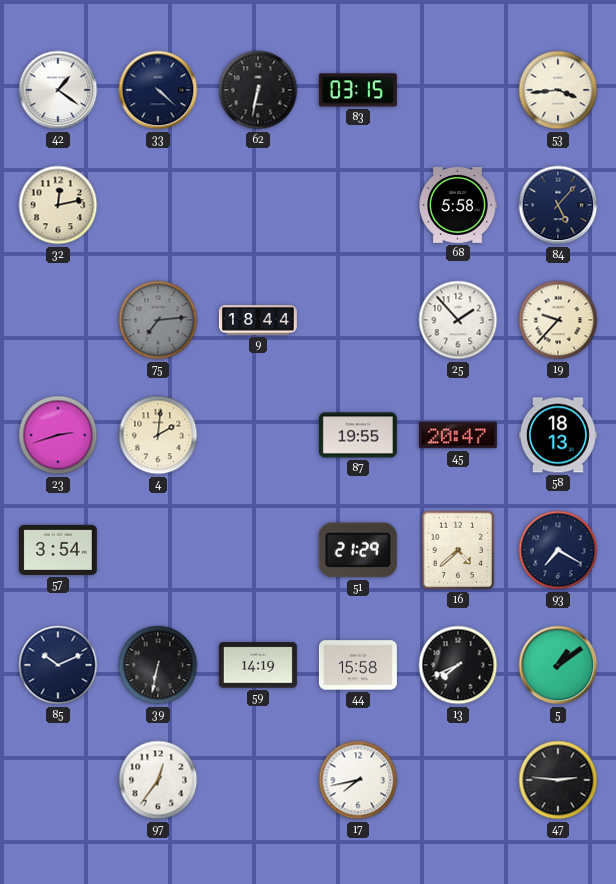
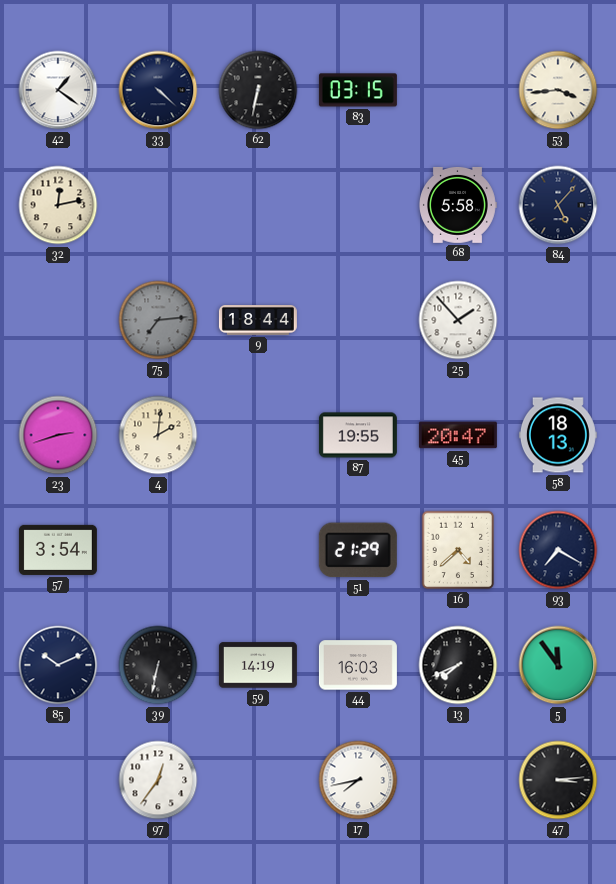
19: 9:37 -> none (558, 320)
44: 15:58 -> 16:03 (358, 665)
5: 1:09 -> 11:54 (558, 665)
47: 2:46 -> 3:14 (558, 780)
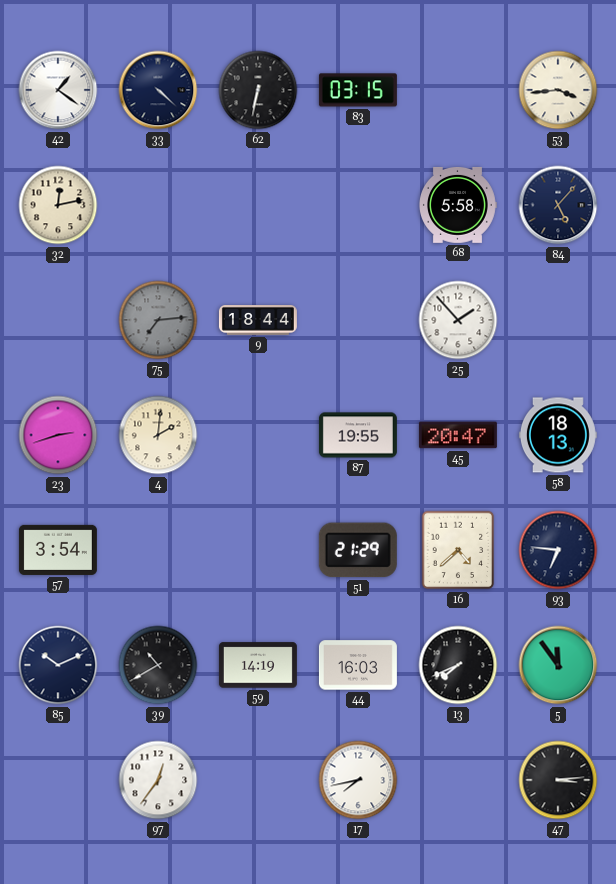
93: 7:20 -> 6:46 (558, 550)
39: 6:32 -> 10:40 (158, 665)
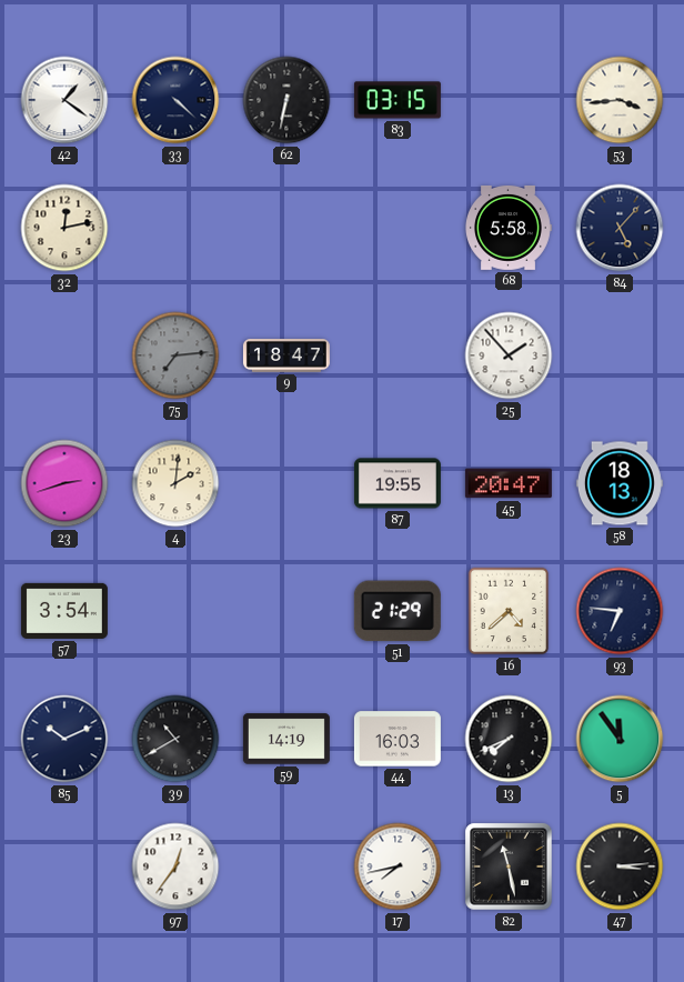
9: 18:44 -> 18:47 (286, 355)
82: none -> 11:28 (509, 866)
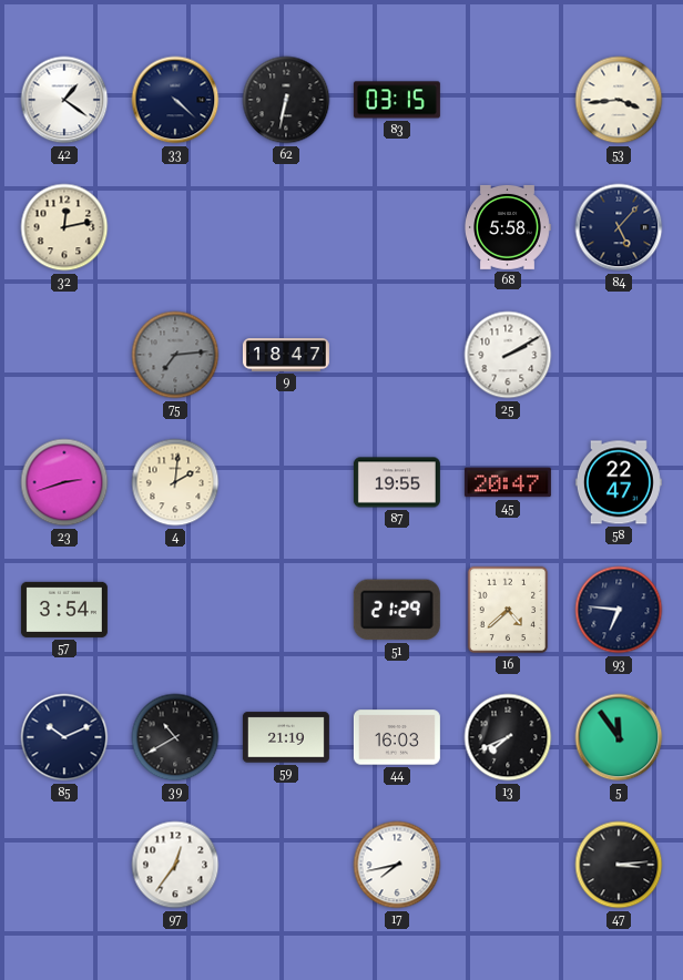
25: 1:53 -> 2:10 (508, 355)
58: 18:13 -> 22:47 (619, 482)
59: 14:19 -> 21:19 (286, 737)
82: 11:28 -> none (509, 866)
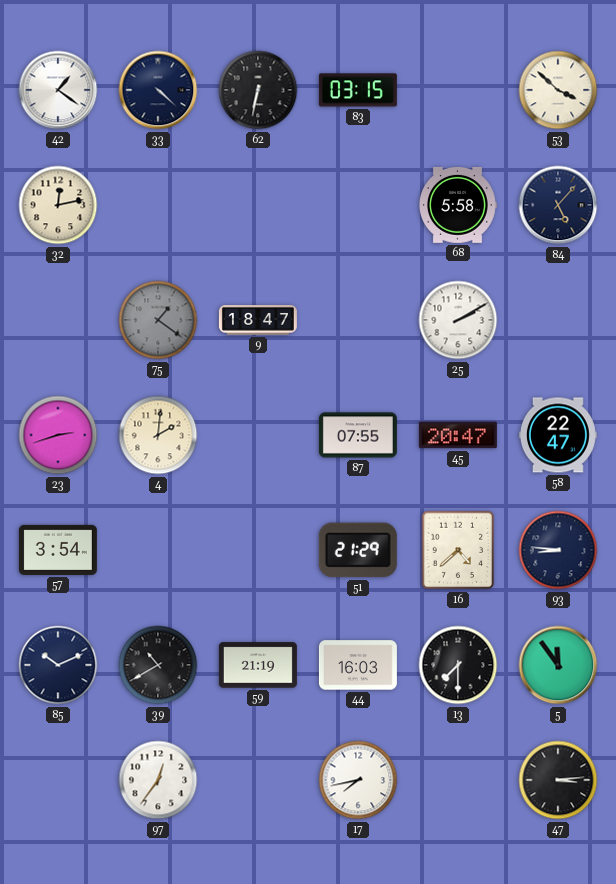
53: 3:44 -> 3:52 (558, 90)
75: 7:14 -> 1:21 (158, 320)
87: 19:55 -> 07:55 (358, 435)
93: 6:46 -> 8:46 (558, 550)
13: 7:41 -> 7:30 (458, 665)
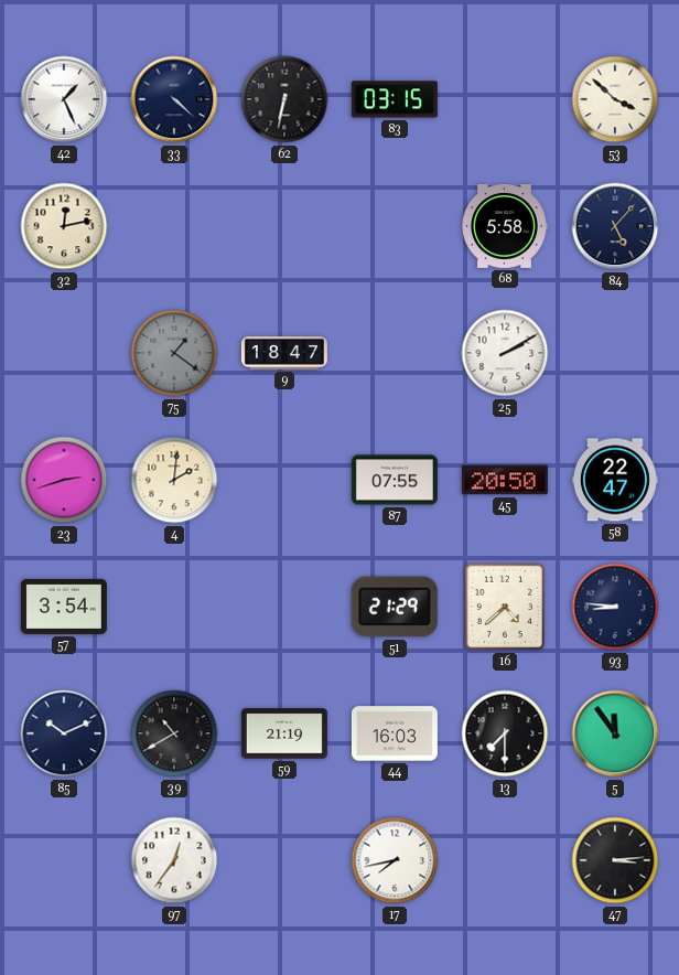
42: 1:21 -> 1:26 (64, 99)
45: 20:47 -> 20:50 (505, 480)
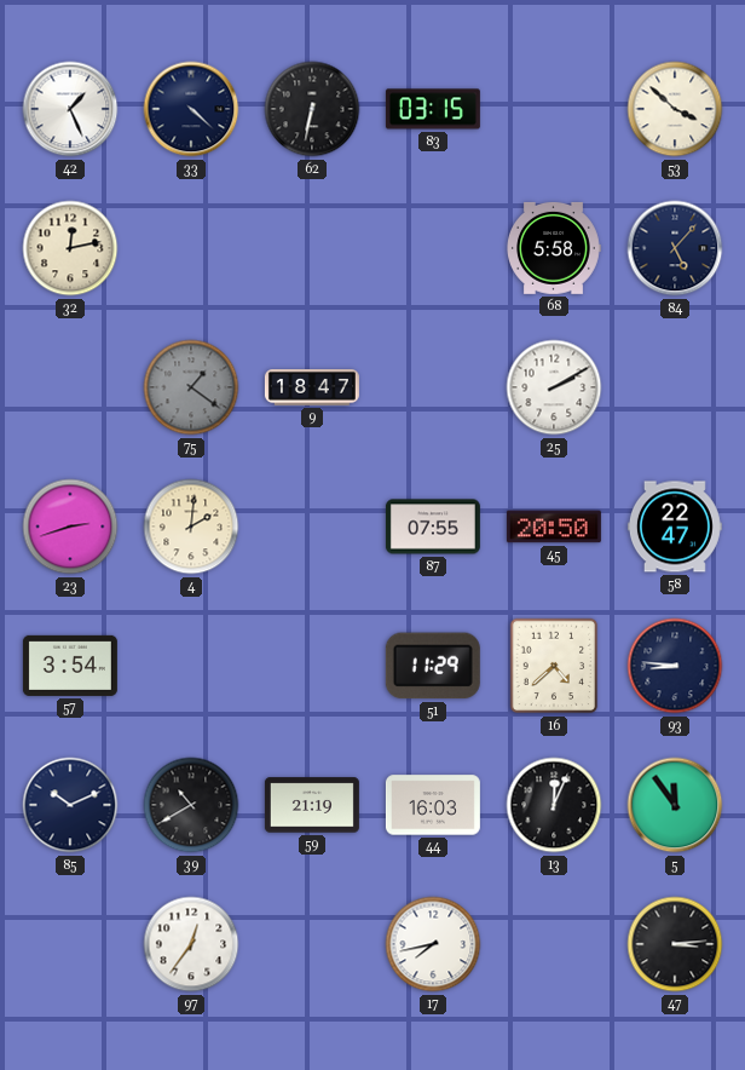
51: 21:29 -> 11:29 (433, 666)
13: 7:30 -> 12:04 (554, 805)
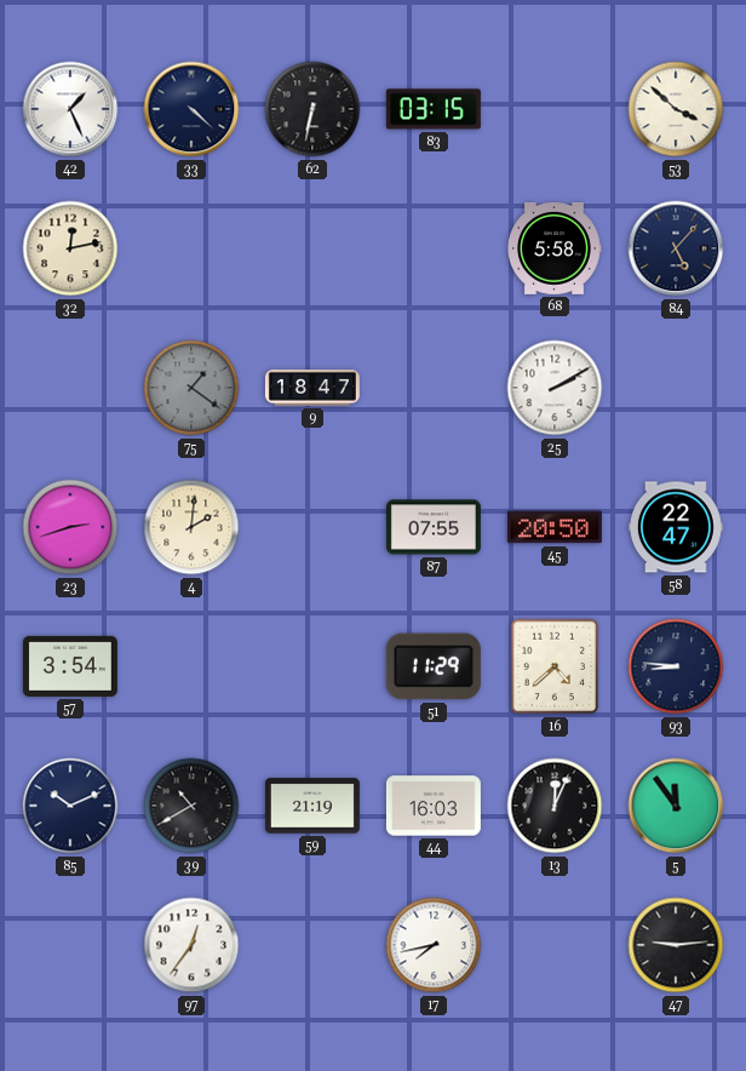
47: 3:14 -> 9:14 (676, 945)
